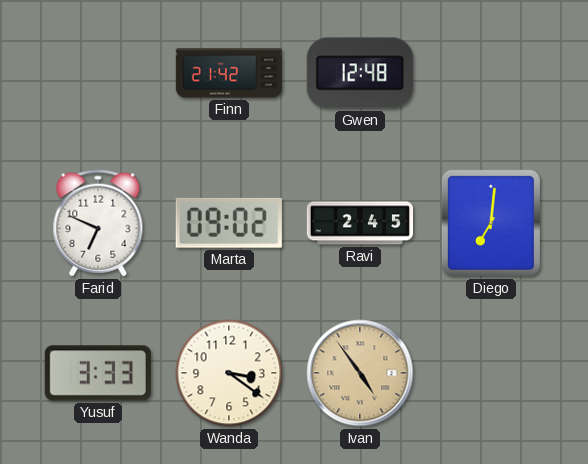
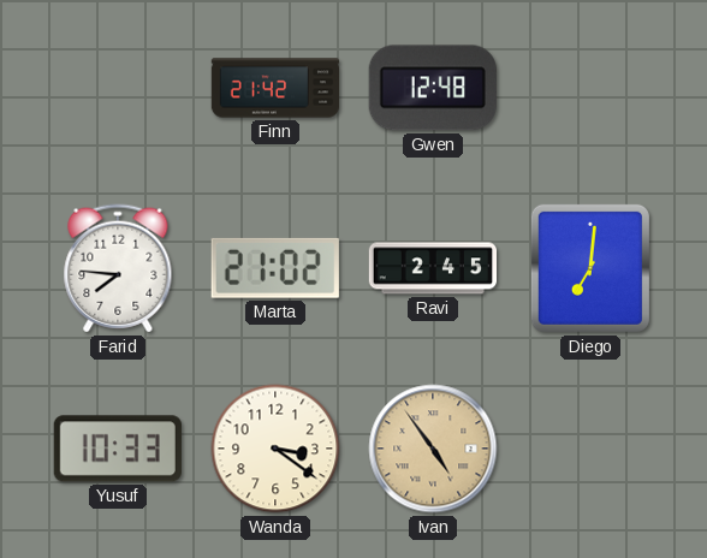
Farid: 6:49 -> 7:46 (118, 268)
Marta: 09:02 -> 21:02 (275, 268)
Yusuf: 3:33 -> 10:33 (118, 449)
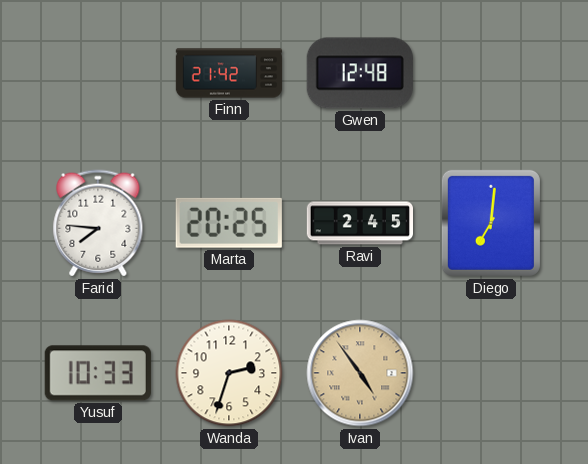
Marta: 21:02 -> 20:25 (229, 223)
Wanda: 3:21 -> 2:33 (229, 373)
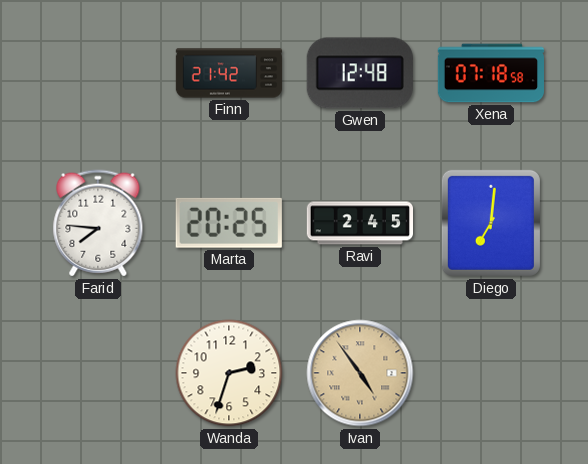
Xena: none -> 07:18 (490, 73)
Yusuf: 10:33 -> none (98, 373)
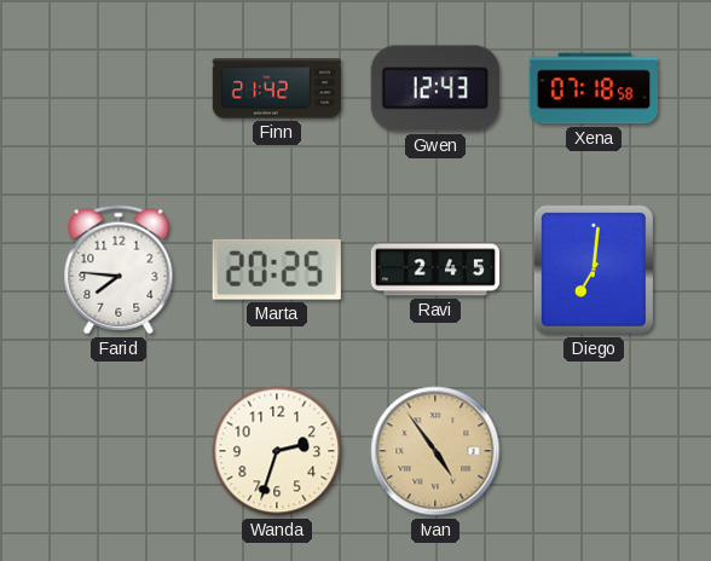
Gwen: 12:48 -> 12:43 (435, 88)
